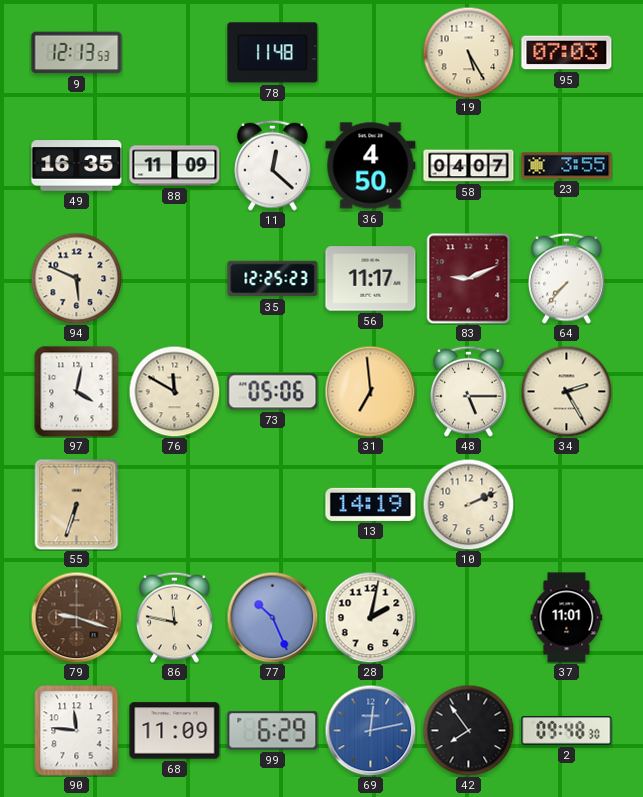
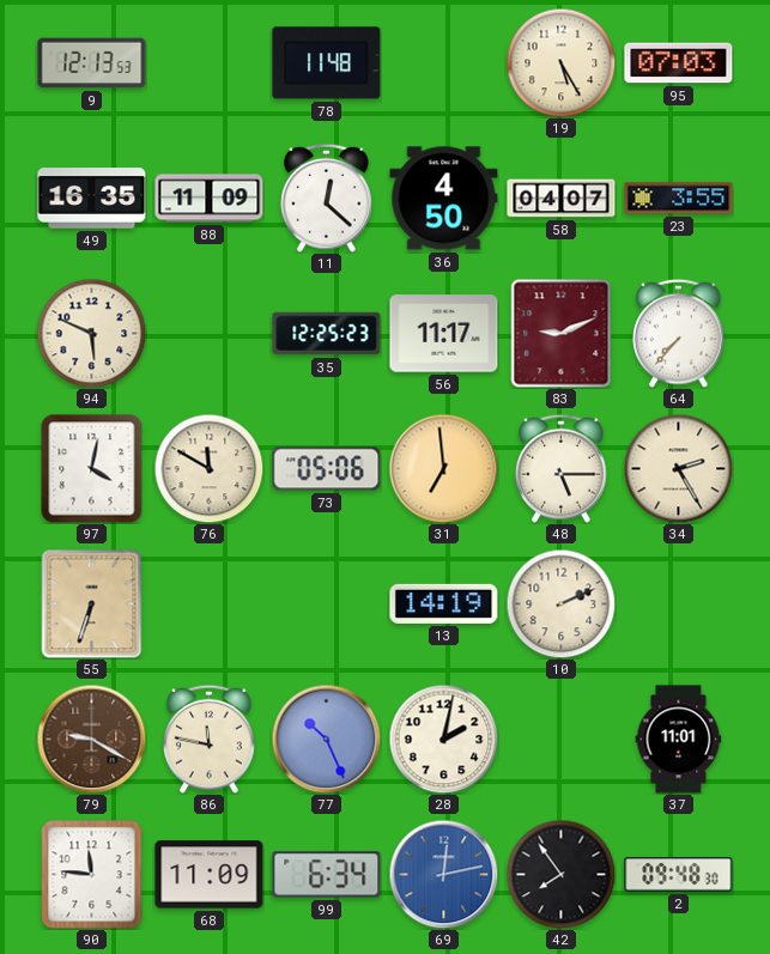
79: 9:18 -> 9:20 (91, 739)
99: 6:29 -> 6:34 (327, 875)
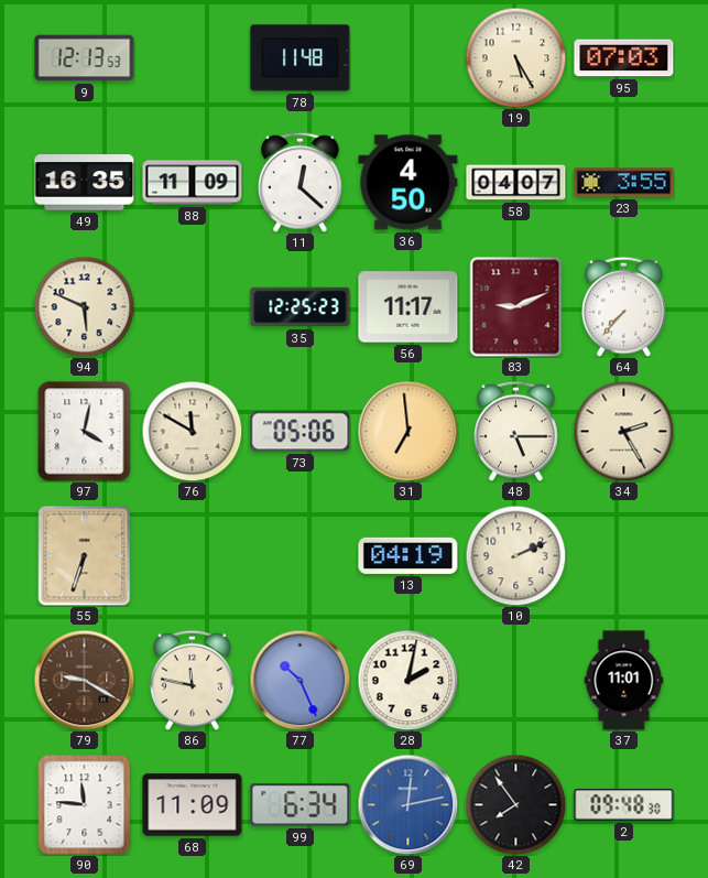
13: 14:19 -> 04:19 (409, 555)
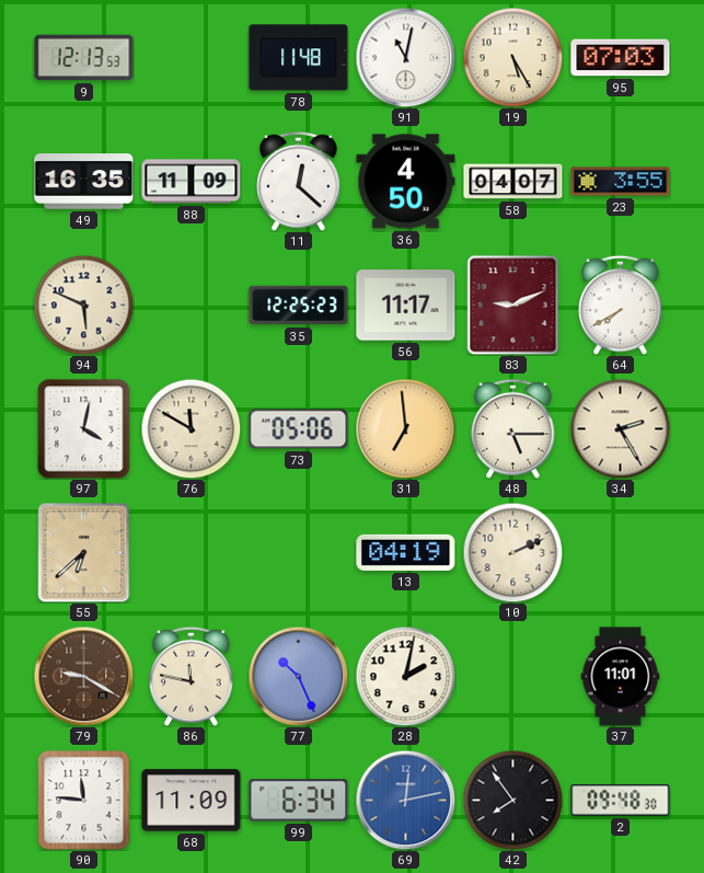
91: none -> 11:02 (405, 57)
64: 7:37 -> 7:40 (621, 305)
55: 6:33 -> 6:38 (84, 553)
